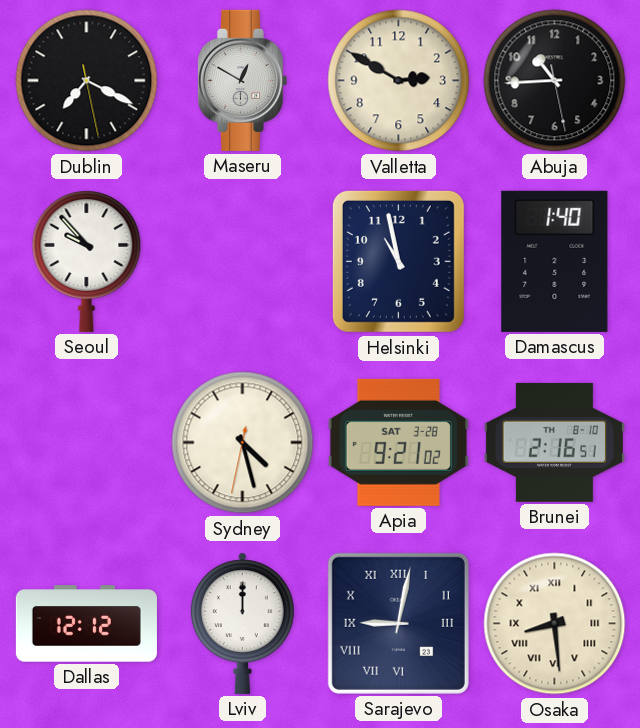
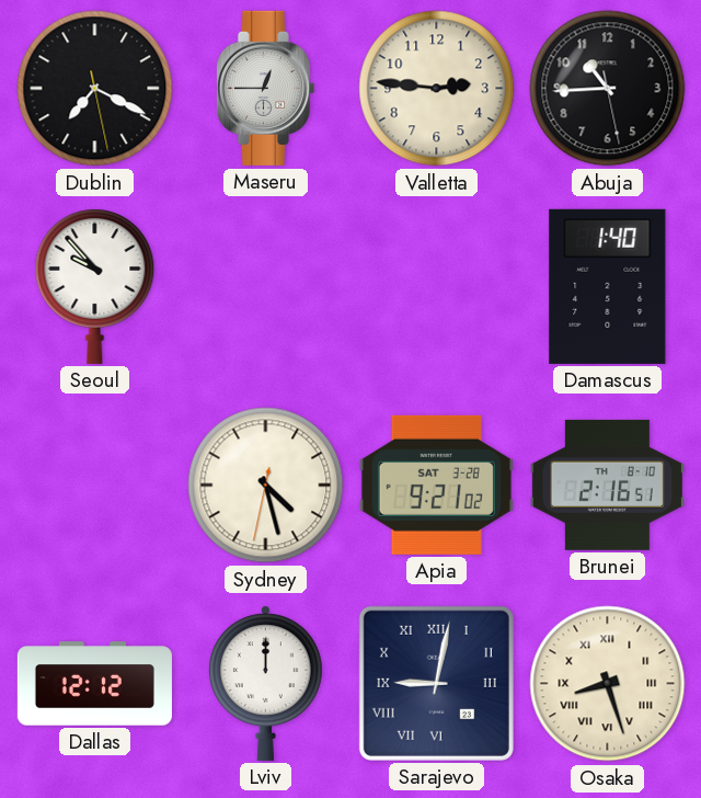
Maseru: 12:50 -> 12:45 (265, 88)
Valletta: 2:50 -> 2:46 (437, 89)
Helsinki: 10:58 -> none (398, 261)
Osaka: 8:29 -> 8:27 (608, 684)
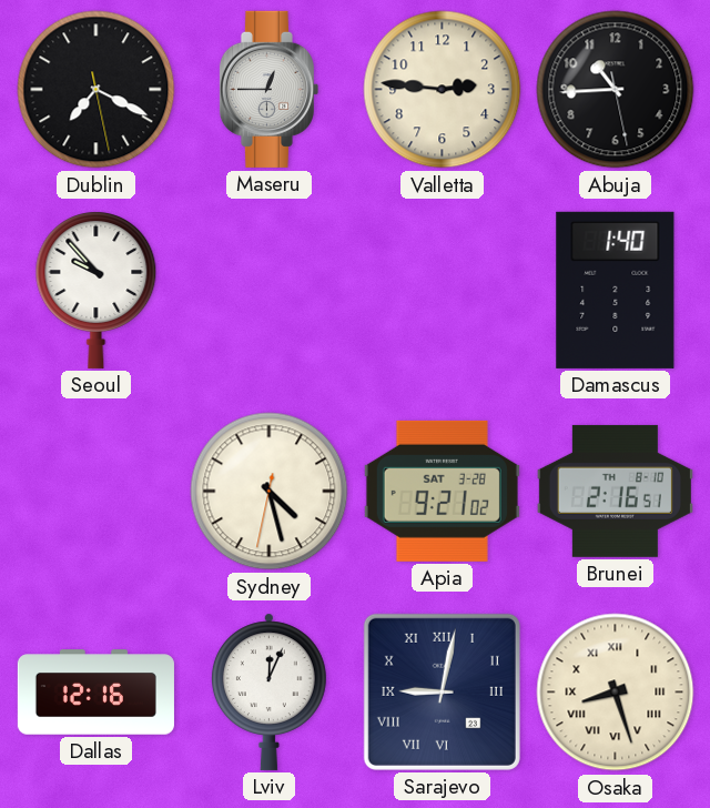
Dallas: 12:12 -> 12:16 (95, 693)
Lviv: 12:00 -> 12:04 (268, 691)
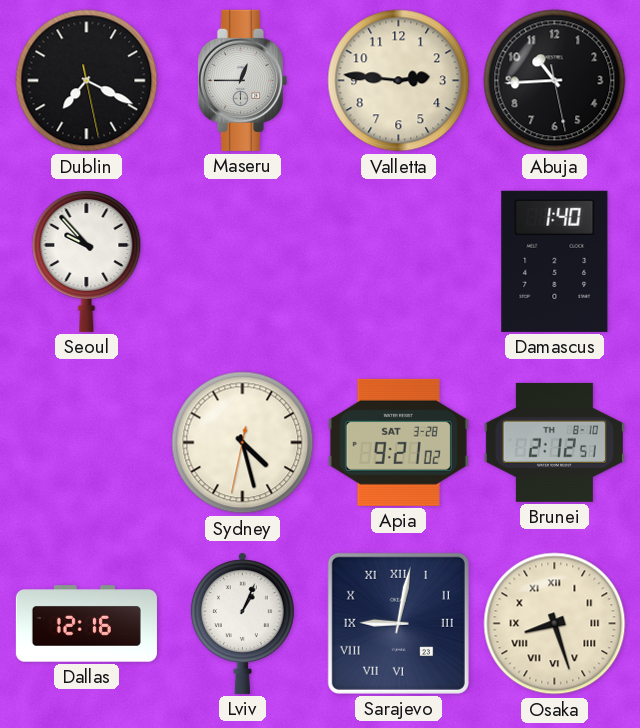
Brunei: 2:16 -> 2:12 (554, 442)
Lviv: 12:04 -> 1:04 (242, 623)
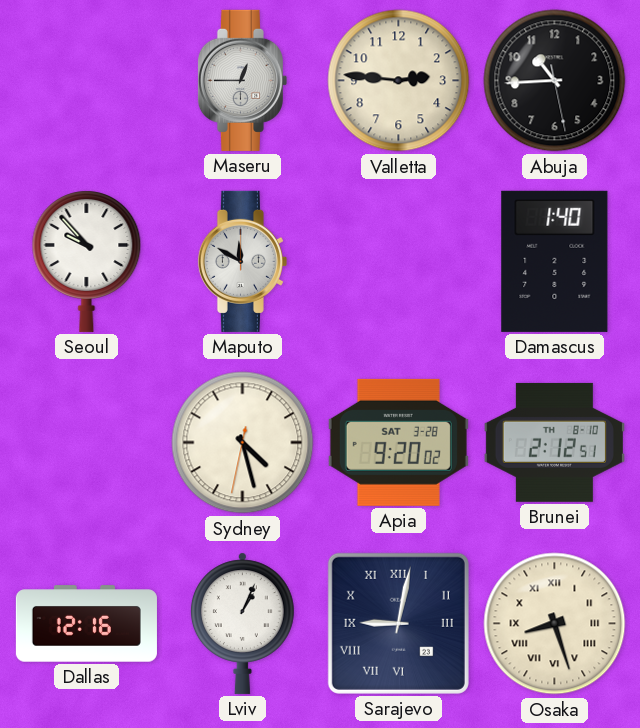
Dublin: 7:19 -> none (87, 81)
Maputo: none -> 11:50 (242, 261)
Apia: 9:21 -> 9:20 (398, 442)
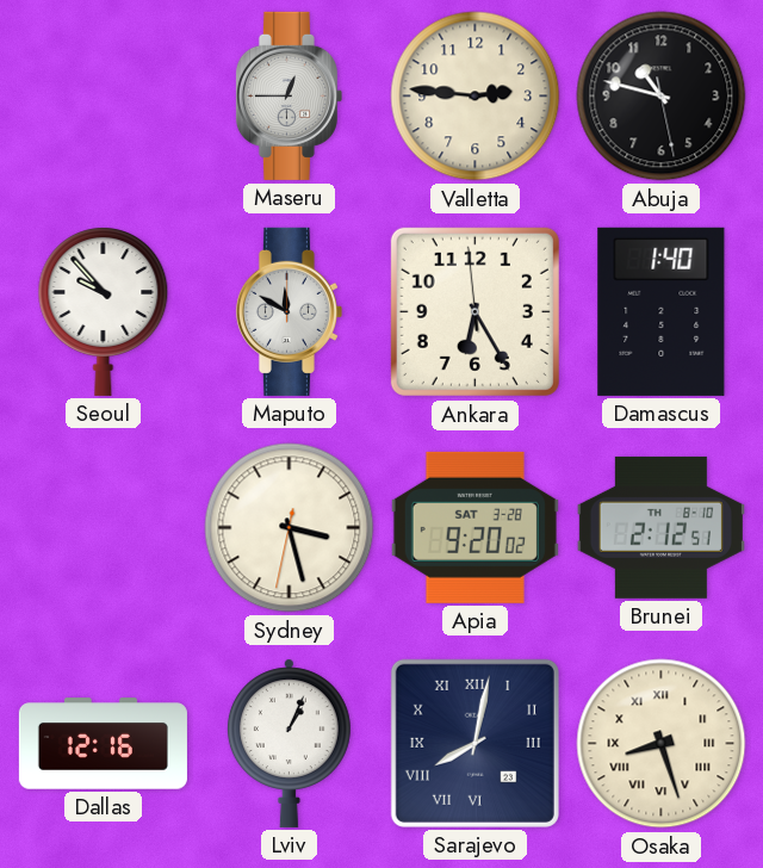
Abuja: 10:44 -> 10:47 (662, 97)
Ankara: none -> 6:24 (474, 311)
Sydney: 4:27 -> 3:27 (290, 528)
Sarajevo: 9:02 -> 8:02 (474, 743)
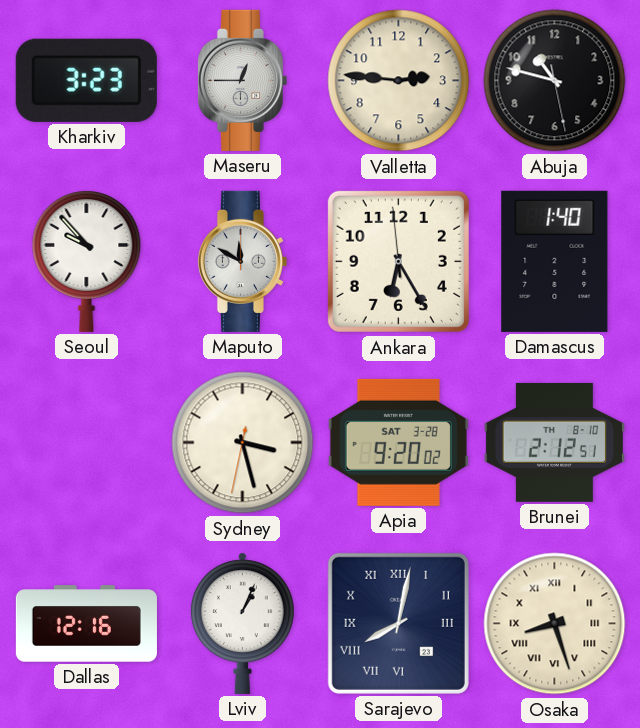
Kharkiv: none -> 3:23 (86, 80)
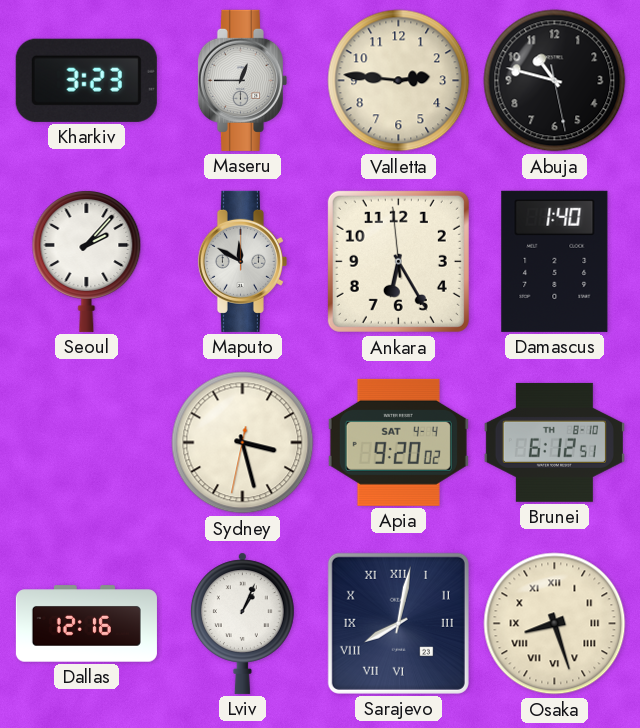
Seoul: 9:53 -> 2:07 (87, 261)
Apia date: SAT 3-28 -> SAT 4-4 (398, 442)
Brunei: 2:12 -> 6:12 (554, 442)
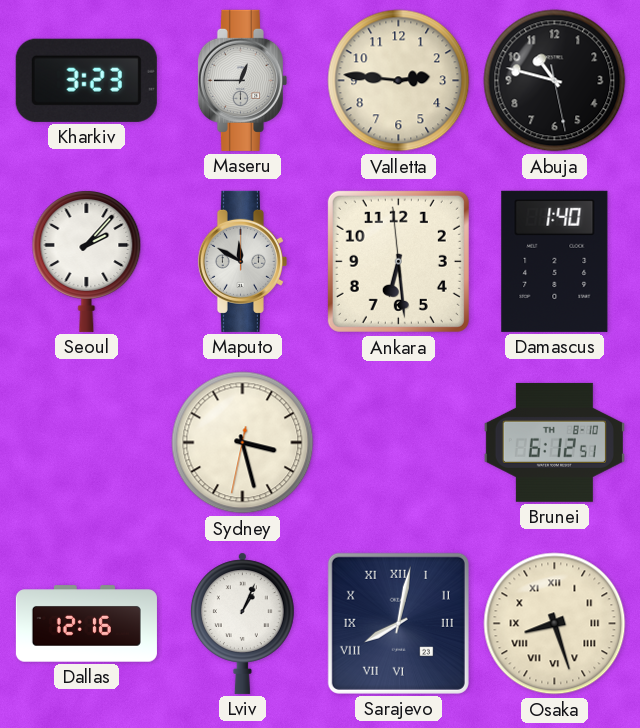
Ankara: 6:24 -> 6:28 (398, 261)
Apia: 9:20 -> none (398, 442)
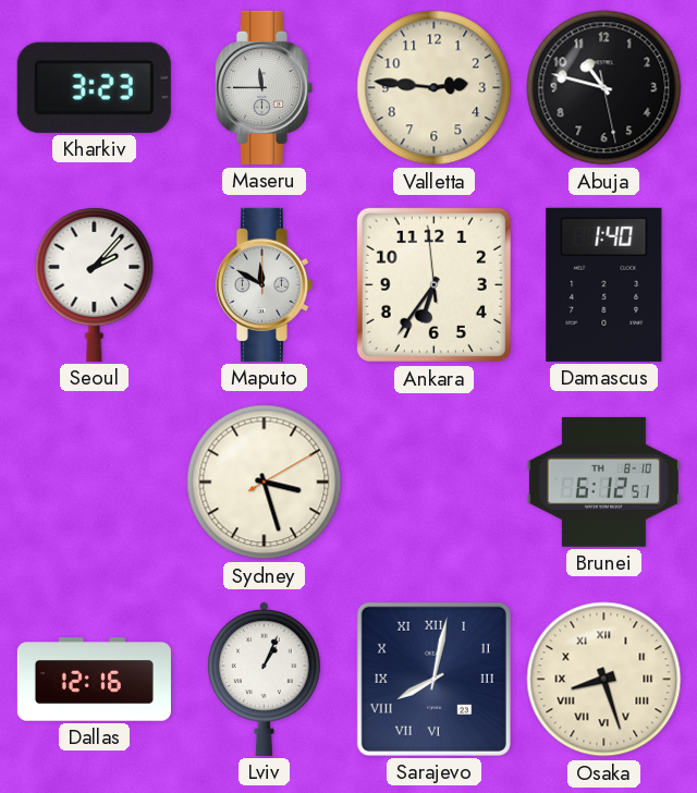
Maseru: 12:45 -> 11:45 (264, 87)
Ankara: 6:28 -> 6:35 (433, 284)
Sydney: 3:27:32 -> 3:27:10 (265, 483)
